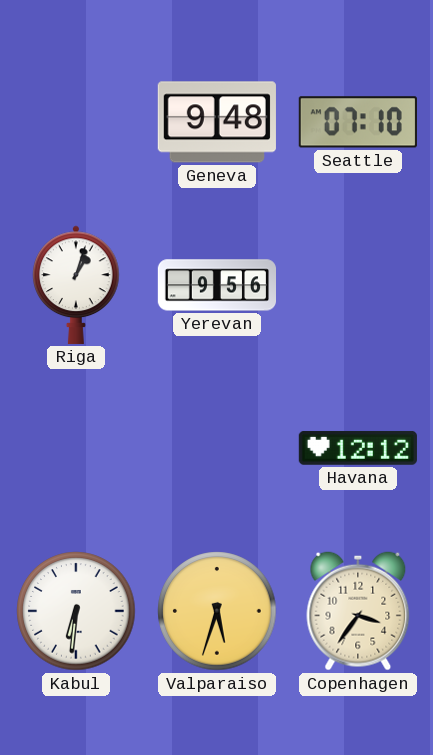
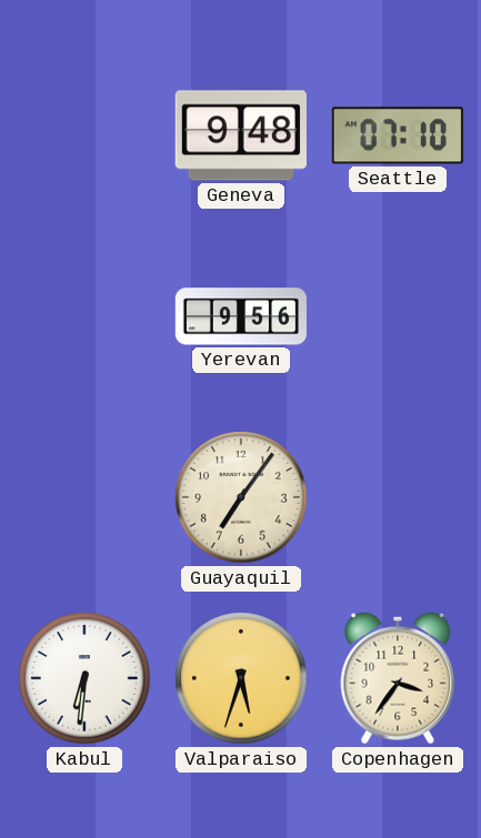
Riga: 1:03 -> none (76, 285)
Guayaquil: none -> 7:06 (241, 497)
Havana: 12:12 -> none (358, 448)
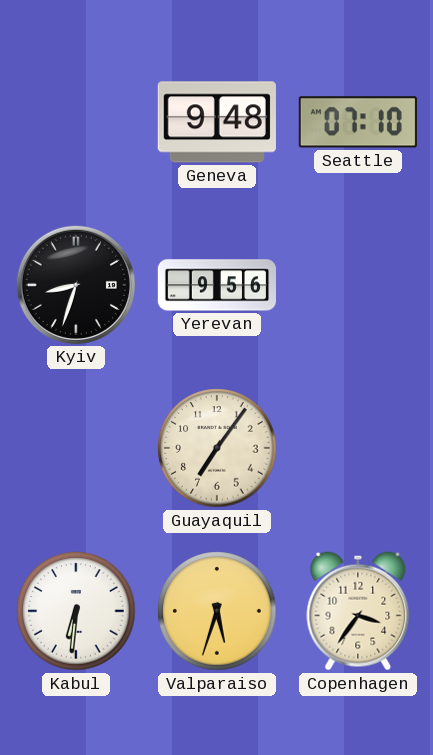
Kyiv: none -> 8:33 (76, 285)
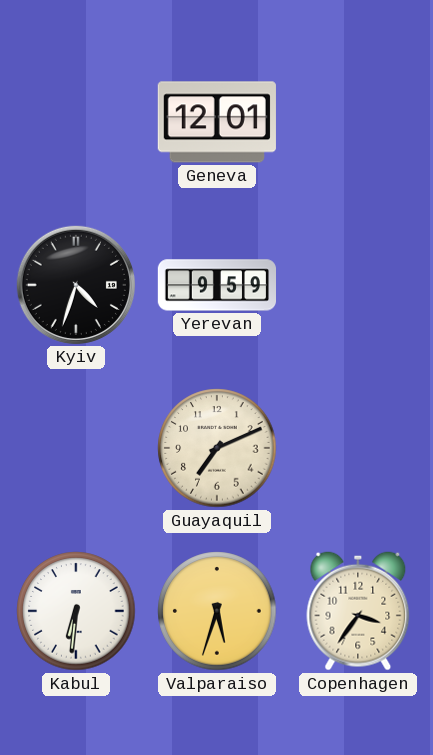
Geneva: 9:48 -> 12:01 (217, 122)
Seattle: 07:10 -> none (358, 122)
Kyiv: 8:33 -> 4:33 (76, 285)
Yerevan: 9:56 -> 9:59 (216, 285)
Guayaquil: 7:06 -> 7:11 (217, 448)
